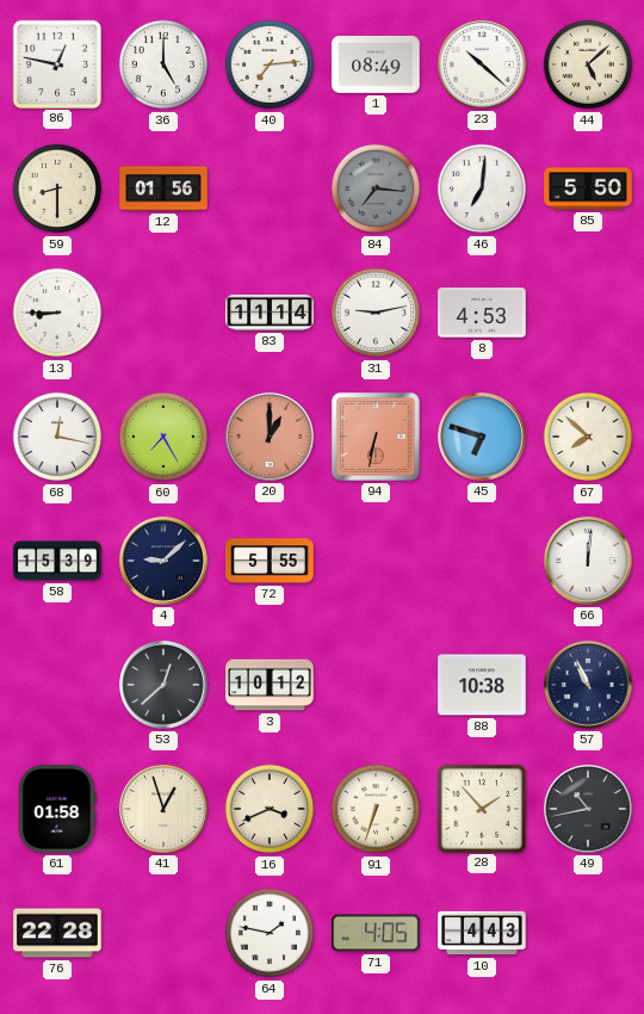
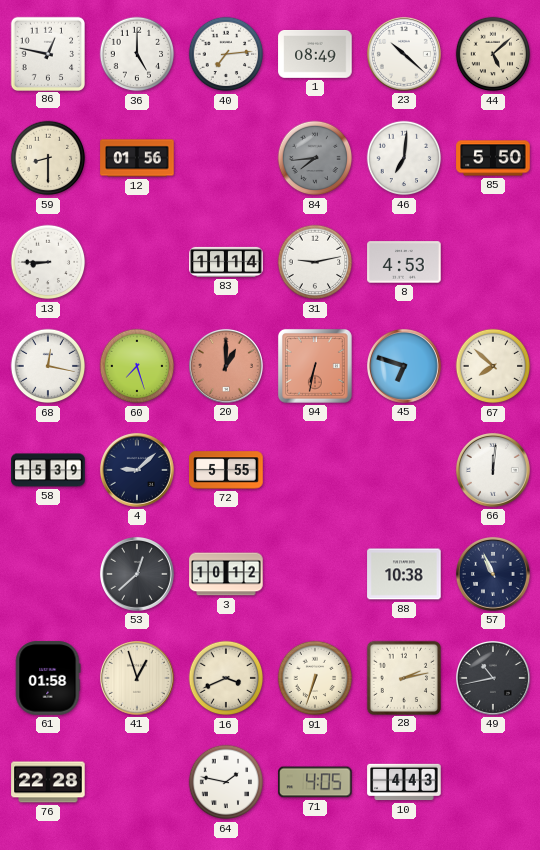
84: 7:16 -> 7:44 (315, 158)
60: 7:25 -> 7:27 (137, 366)
28: 1:53 -> 2:13 (403, 677)
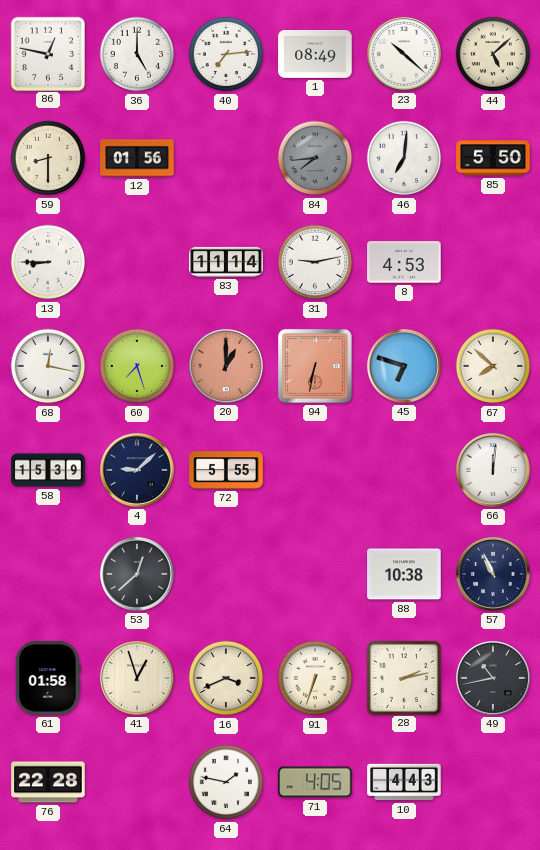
3: 10:12 -> none (226, 574)
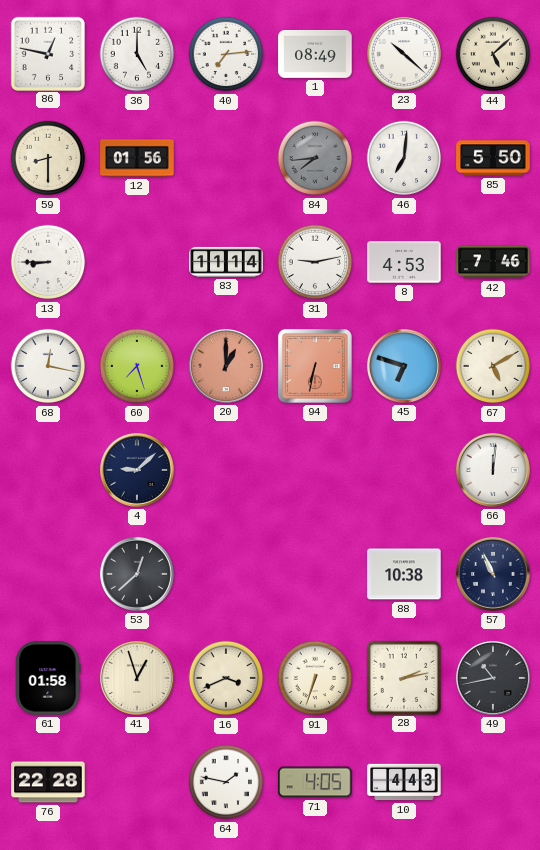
42: none -> 7:46 (493, 262)
67: 7:52 -> 5:10 (493, 366)
58: 15:39 -> none (48, 470)
72: 5:55 -> none (226, 470)
